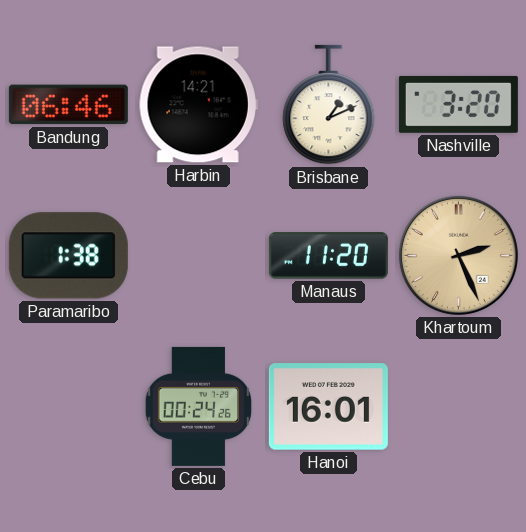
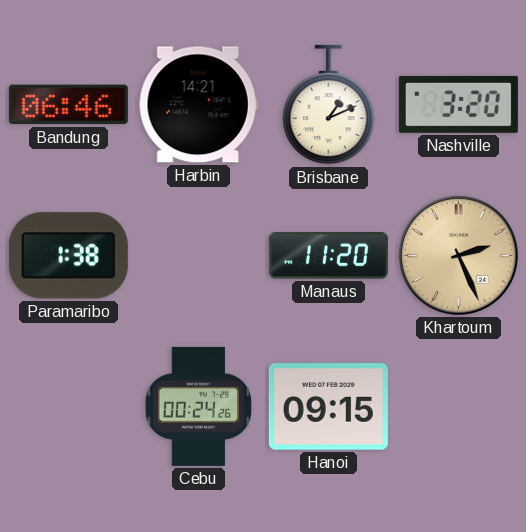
Hanoi: 16:01 -> 09:15 (328, 407)
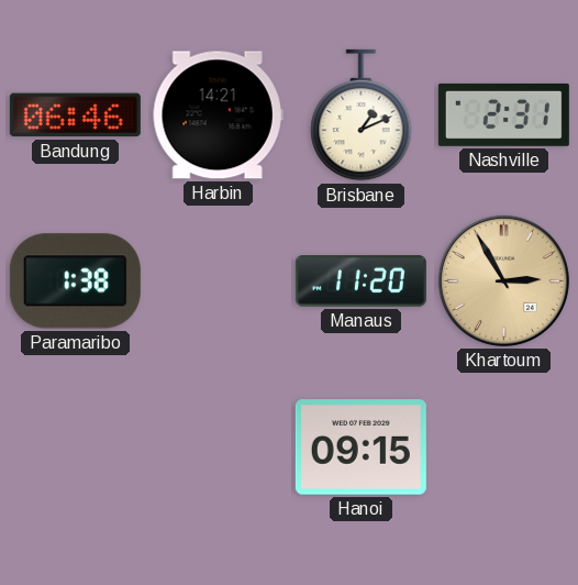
Nashville: 3:20 -> 2:31 (503, 114)
Khartoum: 2:26 -> 2:55 (503, 280)
Cebu: 00:24 -> none (199, 406)
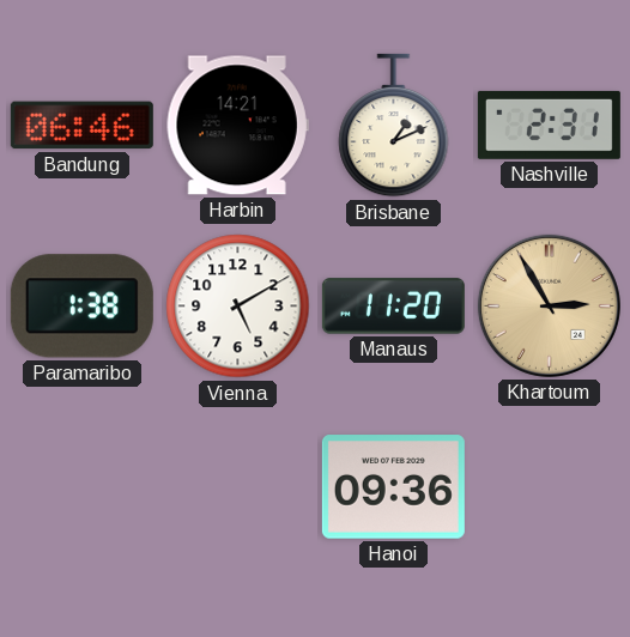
Vienna: none -> 5:10 (238, 307)
Hanoi: 09:15 -> 09:36 (393, 487)
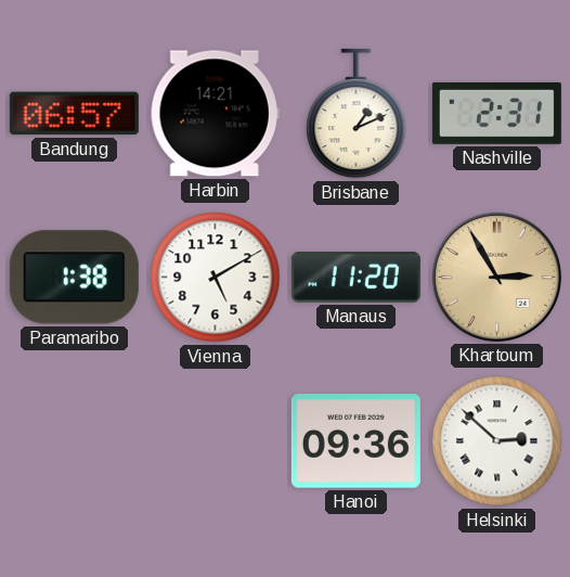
Bandung: 06:46 -> 06:57 (74, 114)
Helsinki: none -> 2:52 (497, 441)
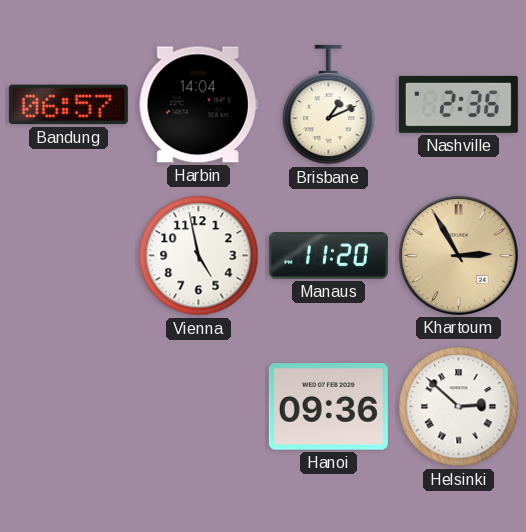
Harbin: 14:21 -> 14:04 (198, 105)
Nashville: 2:31 -> 2:36 (458, 104)
Paramaribo: 1:38 -> none (74, 278)
Vienna: 5:10 -> 4:58 (199, 256)
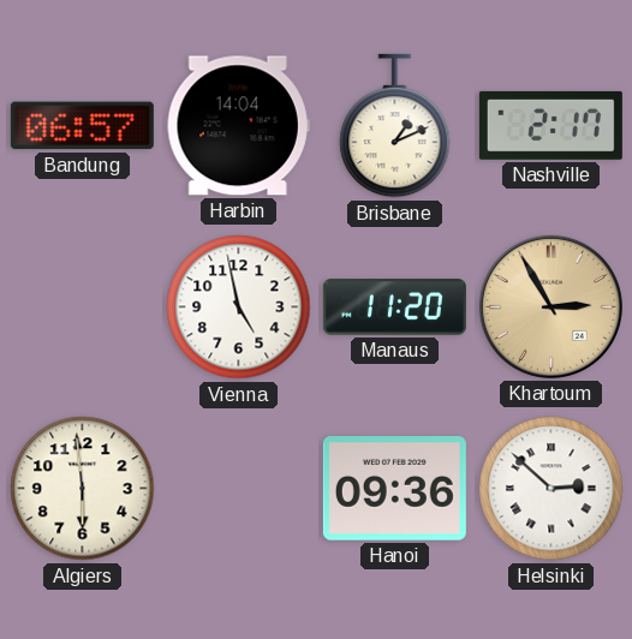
Nashville: 2:36 -> 2:17 (550, 125)
Algiers: none -> 5:59 (83, 489)
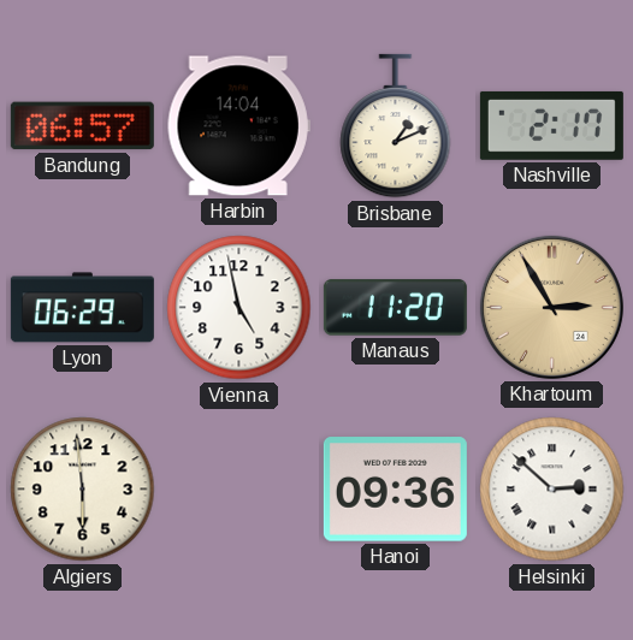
Lyon: none -> 06:29 (82, 308)
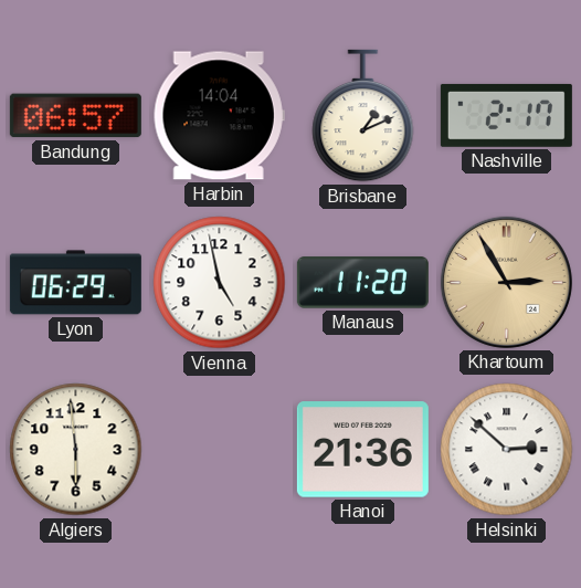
Hanoi: 09:36 -> 21:36 (362, 450)
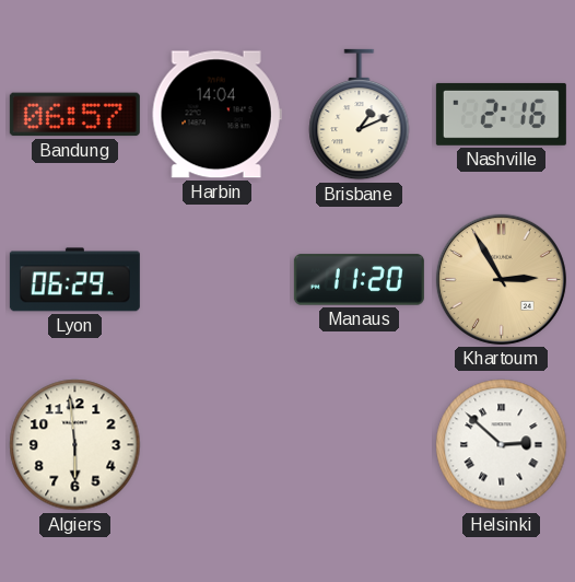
Nashville: 2:17 -> 2:16 (501, 114)
Vienna: 4:58 -> none (220, 283)
Hanoi: 21:36 -> none (362, 450)
